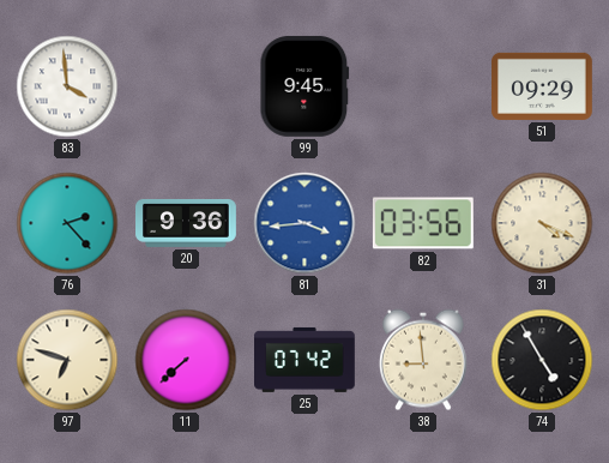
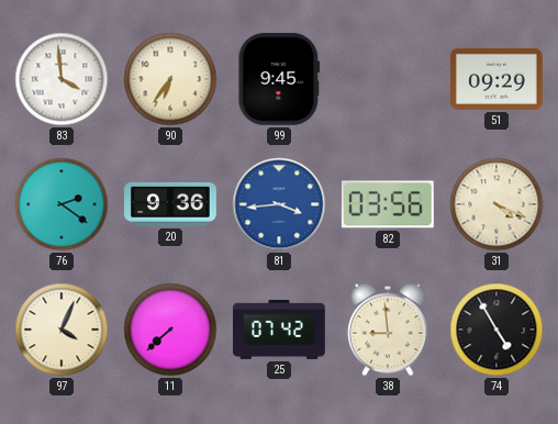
90: none -> 6:36 (170, 79)
76: 2:23 -> 2:21 (62, 204)
97: 6:48 -> 4:04 (62, 330)
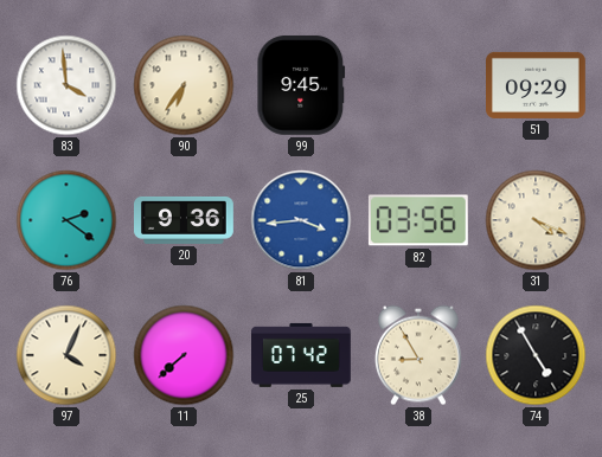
38: 8:59 -> 8:55 (418, 355)
